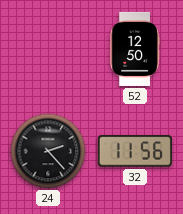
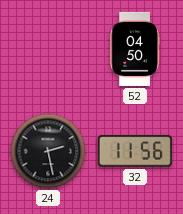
52: 12:50 -> 04:50 (135, 49)
24: 2:23 -> 2:28 (48, 151)
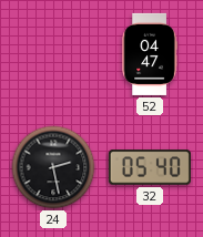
52: 04:50 -> 04:47 (150, 54)
32: 11:56 -> 05:40 (150, 167)
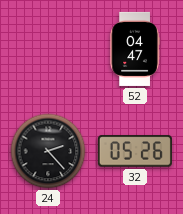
24: 2:28 -> 2:23 (48, 151)
32: 05:40 -> 05:26 (135, 151)
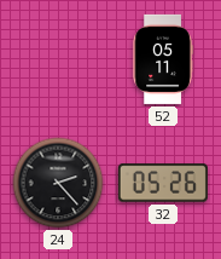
52: 04:47 -> 05:11 (163, 59)
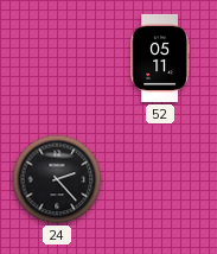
32: 05:26 -> none (163, 183)
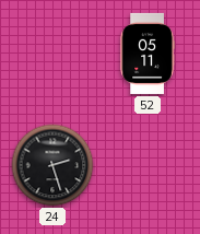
24: 2:23 -> 2:27 (52, 165)
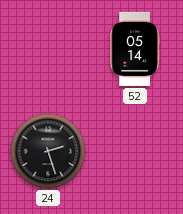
52: 05:11 -> 05:14 (135, 49)
